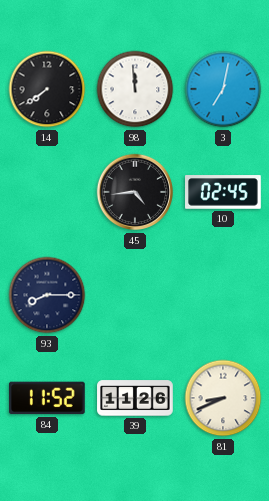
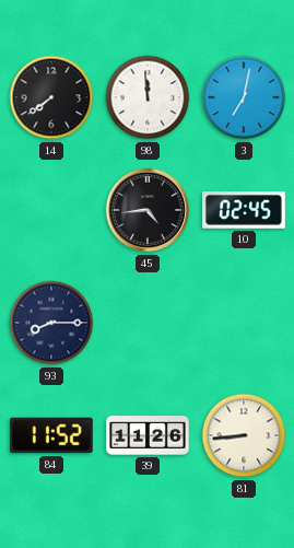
81: 8:41 -> 8:44 (244, 435)
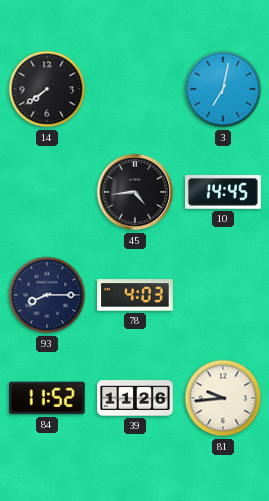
98: 11:59 -> none (148, 97)
10: 02:45 -> 14:45 (223, 192)
78: none -> 4:03 (136, 295)
81: 8:44 -> 9:44 (223, 398)
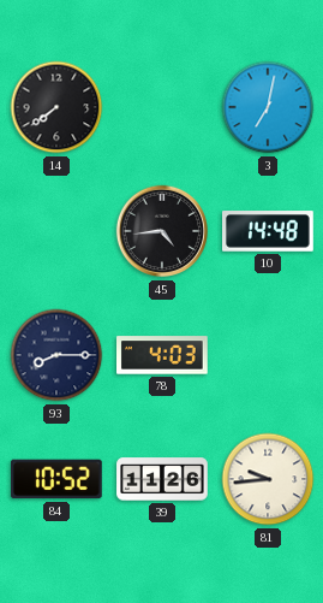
10: 14:45 -> 14:48 (268, 231)
84: 11:52 -> 10:52 (56, 479)
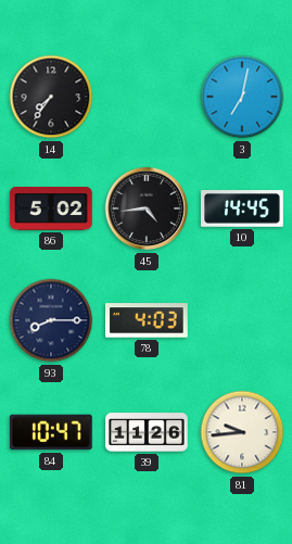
14: 7:39 -> 7:36 (51, 97)
86: none -> 5:02 (51, 208)
10: 14:48 -> 14:45 (242, 208)
84: 10:52 -> 10:47 (51, 432)
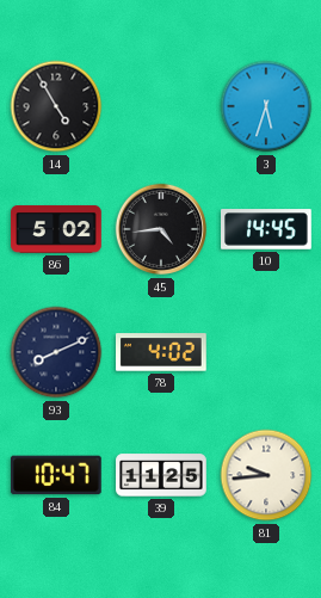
14: 7:36 -> 4:55 (56, 106)
3: 7:02 -> 5:33 (266, 106)
93: 8:15 -> 8:11 (56, 352)
78: 4:03 -> 4:02 (162, 352)
39: 11:26 -> 11:25 (161, 475)
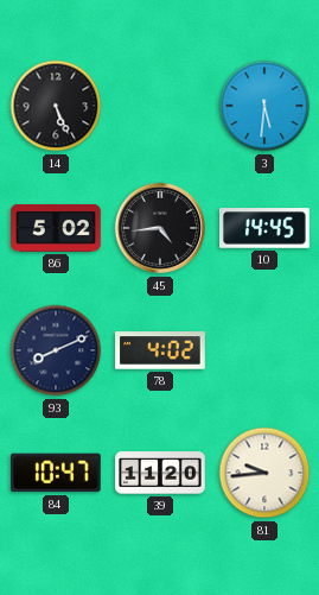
14: 4:55 -> 5:26 (56, 106)
3: 5:33 -> 5:31 (264, 106)
39: 11:25 -> 11:20 (160, 473)
